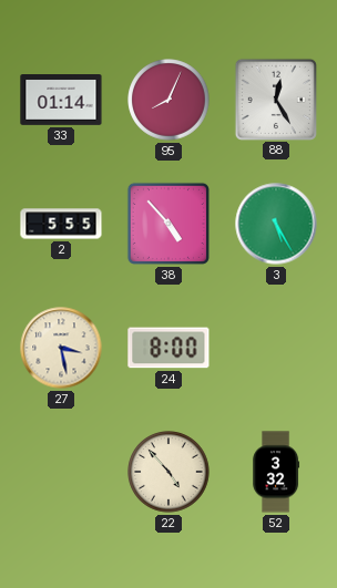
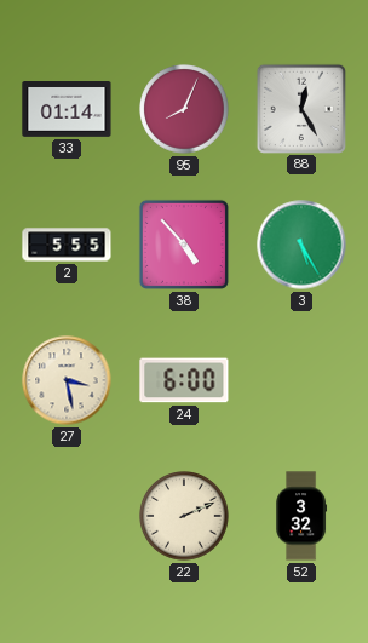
24: 8:00 -> 6:00 (184, 380)
22: 4:53 -> 2:11 (184, 516)
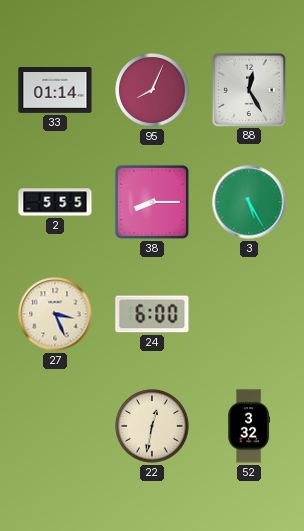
38: 4:53 -> 8:15 (152, 202)
27: 3:28 -> 3:26 (55, 314)
22: 2:11 -> 12:32 (152, 426)
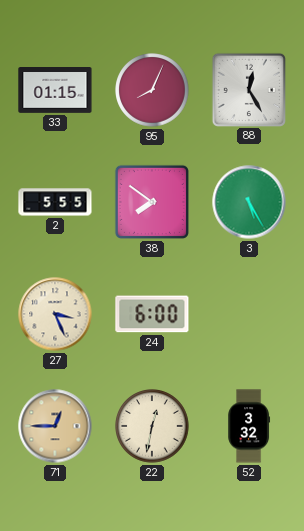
33: 01:14 -> 01:15 (55, 91)
38: 8:15 -> 7:51 (152, 202)
71: none -> 12:45 (55, 426)
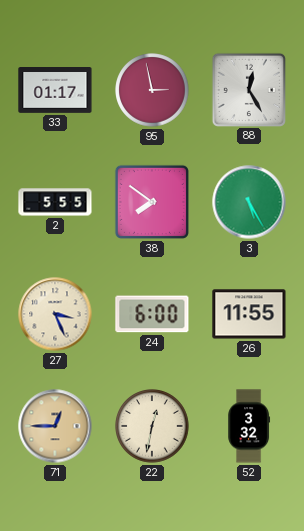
33: 01:15 -> 01:17 (55, 91)
95: 8:04 -> 2:58 (152, 90)
26: none -> 11:55 (249, 314)
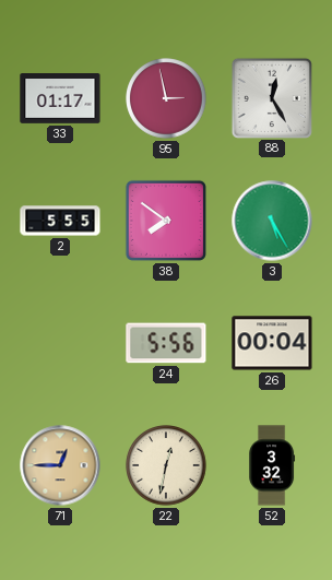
27: 3:26 -> none (55, 314)
24: 6:00 -> 5:56 (166, 343)
26: 11:55 -> 00:04 (272, 343)
